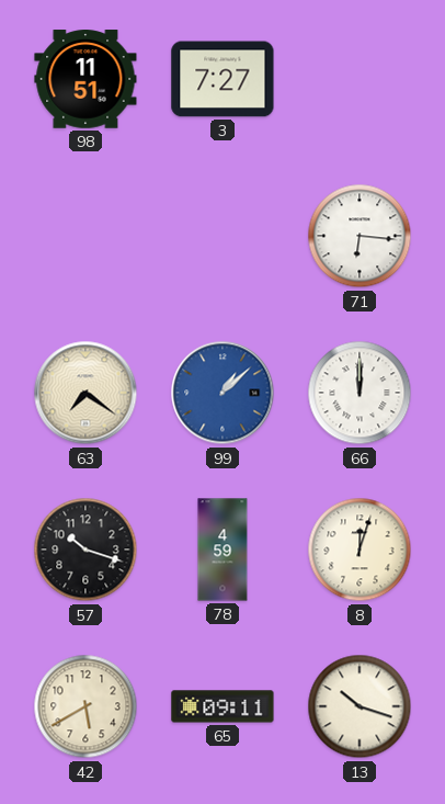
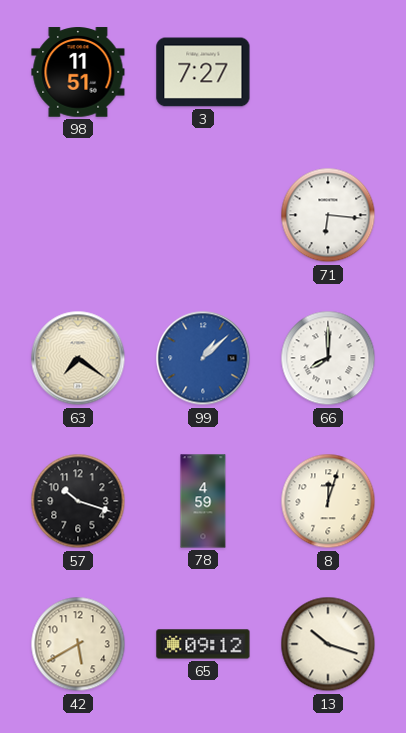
66: 12:00 -> 8:00 (328, 358)
65: 09:11 -> 09:12 (203, 644)
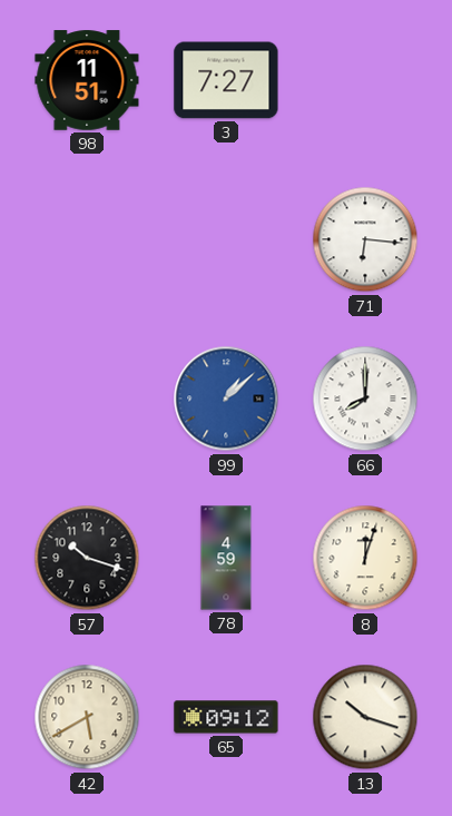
63: 7:21 -> none (78, 358)
